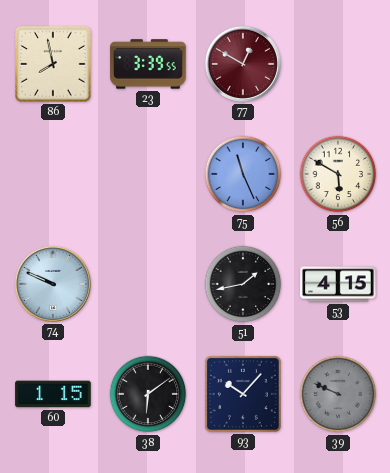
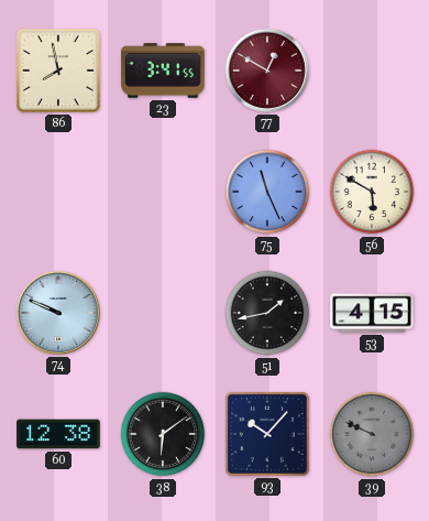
23: 3:39 -> 3:41 (163, 70)
60: 1:15 -> 12:38 (58, 434)
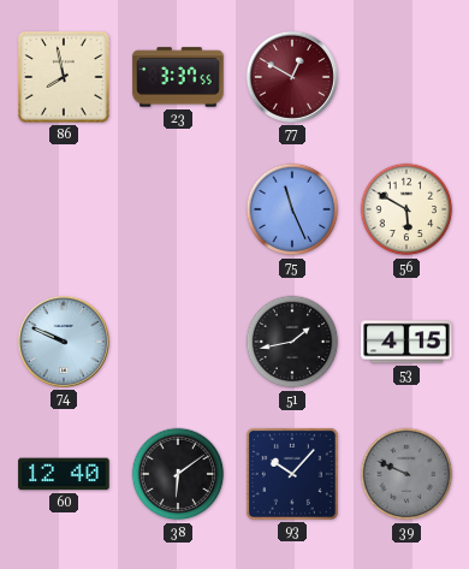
23: 3:41 -> 3:37 (178, 77)
60: 12:38 -> 12:40 (64, 474)
